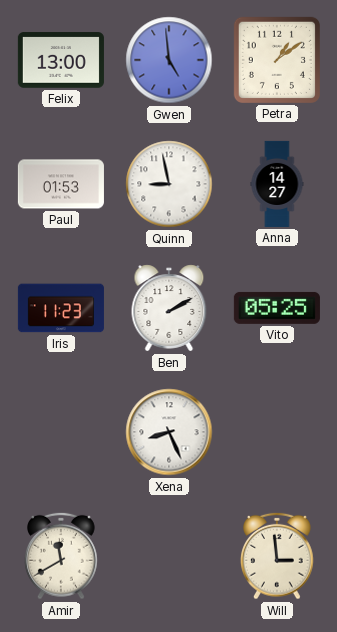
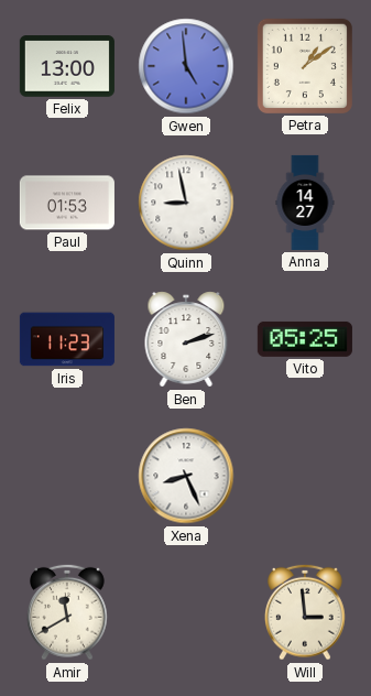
Ben: 2:10 -> 2:12 (186, 339)
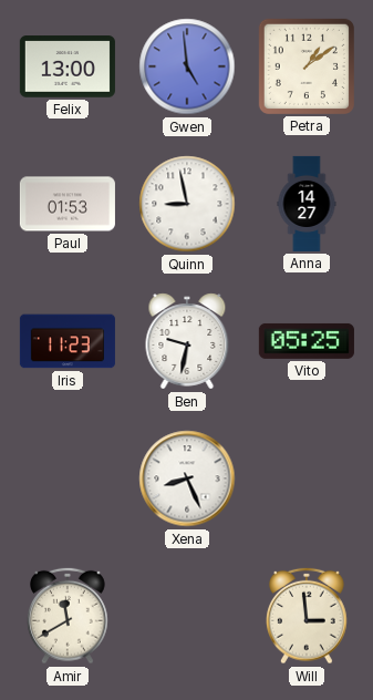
Ben: 2:12 -> 9:32 (187, 341)
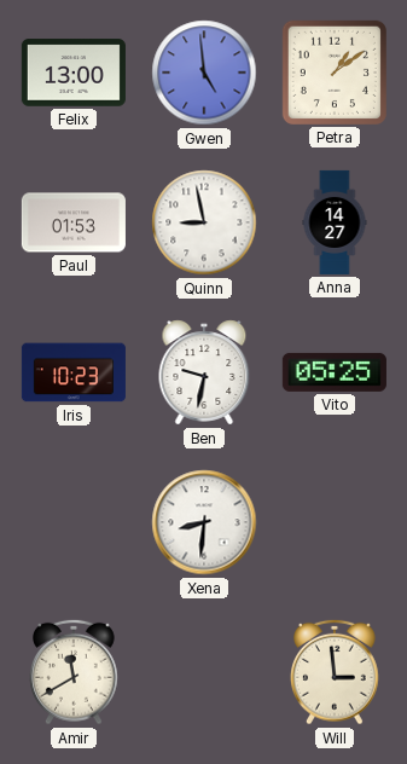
Iris: 11:23 -> 10:23 (74, 372)
Xena: 8:26 -> 8:31 (204, 522)
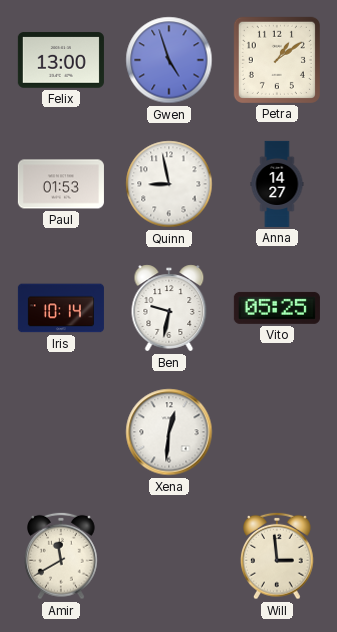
Gwen: 4:59 -> 4:57 (169, 60)
Iris: 10:23 -> 10:14 (61, 308)
Xena: 8:31 -> 12:31 (169, 432)
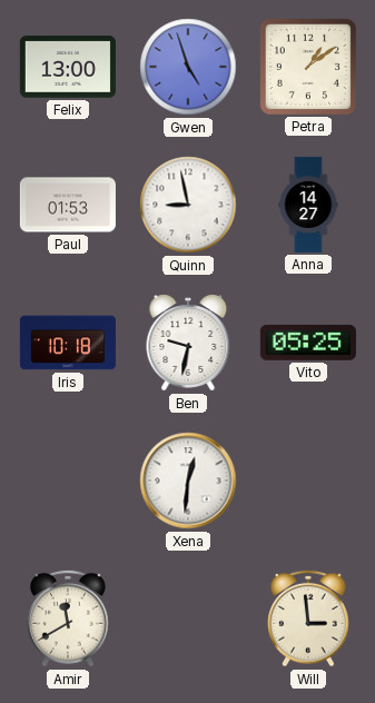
Iris: 10:14 -> 10:18 (68, 343)
